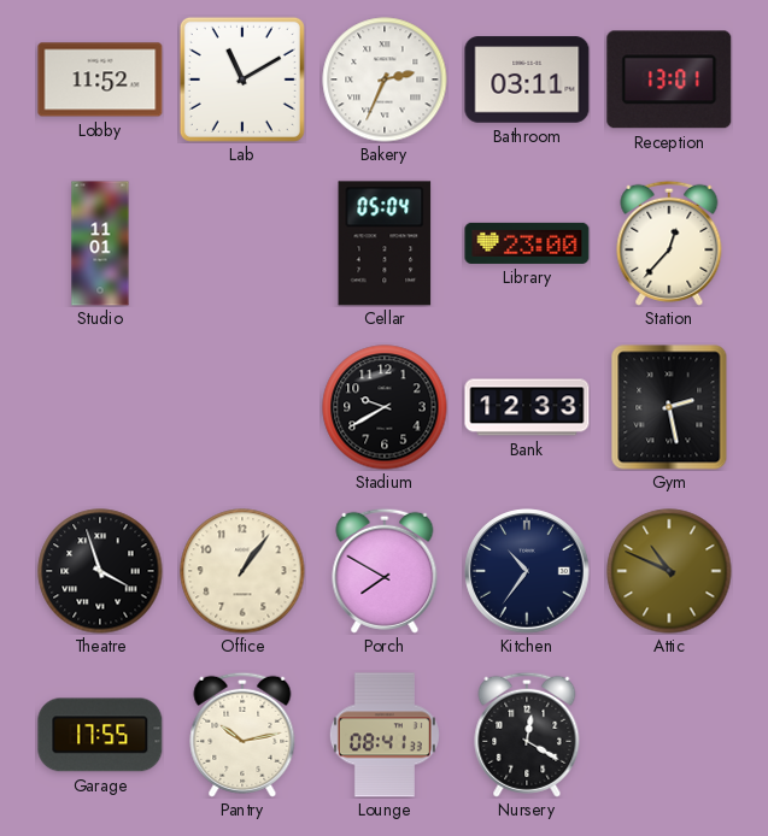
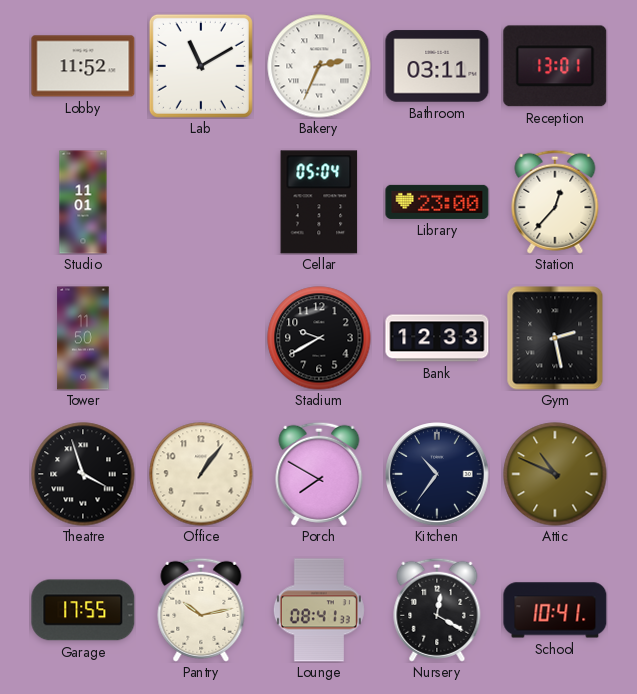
Tower: none -> 11:50 (83, 338)
School: none -> 10:41 (555, 610)
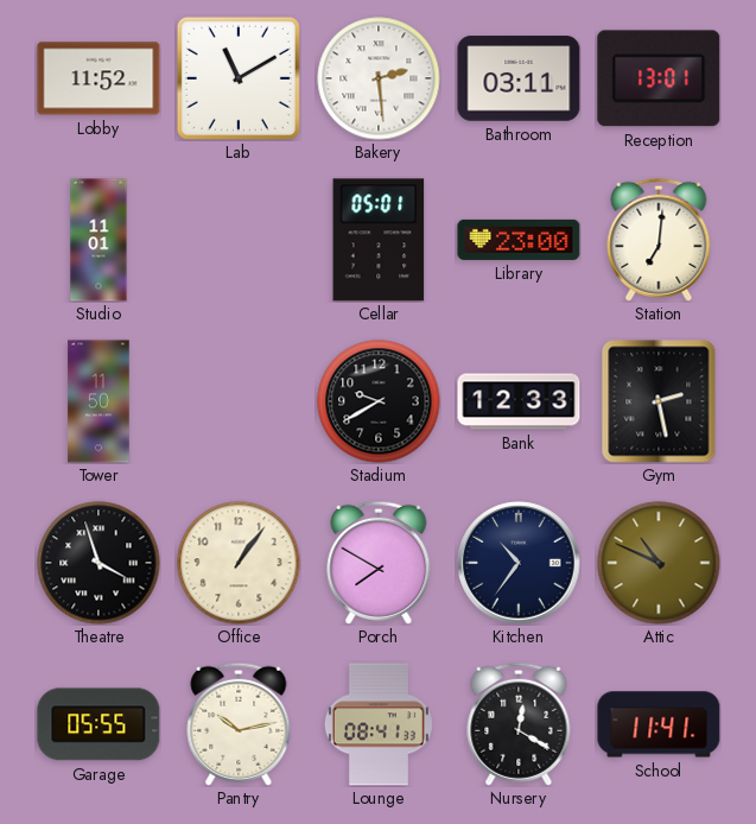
Bakery: 2:34 -> 2:29 (379, 78)
Cellar: 05:04 -> 05:01 (379, 240)
Station: 12:37 -> 7:01 (659, 240)
Garage: 17:55 -> 05:55 (99, 724)
School: 10:41 -> 11:41 (659, 724)
